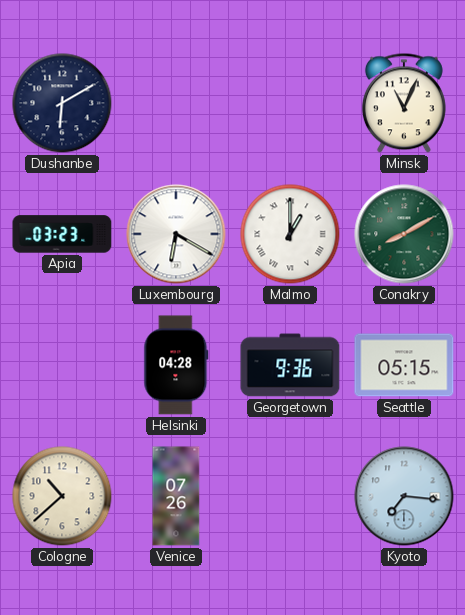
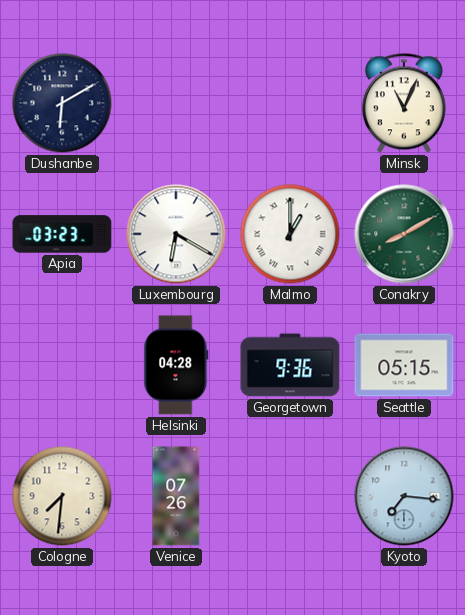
Cologne: 10:38 -> 7:31 (62, 496)
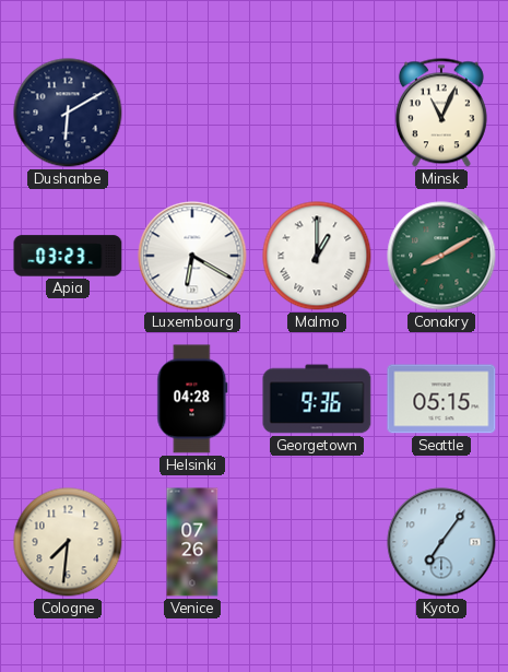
Kyoto: 7:16 -> 7:06 (441, 542)
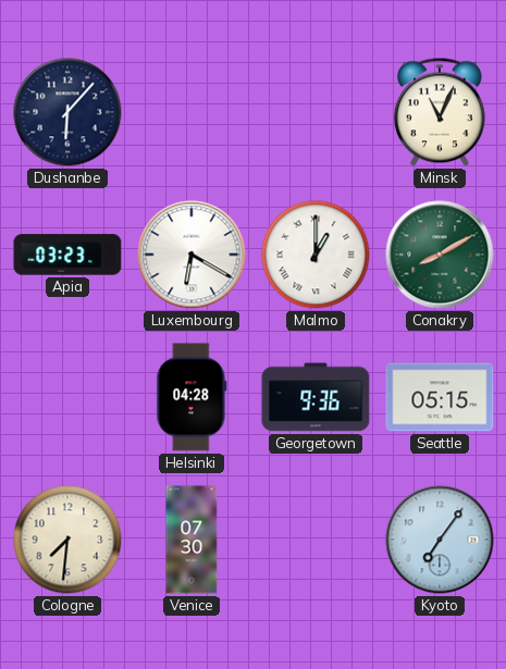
Dushanbe: 6:10 -> 6:07 (67, 112)
Venice: 07:26 -> 07:30 (192, 540)
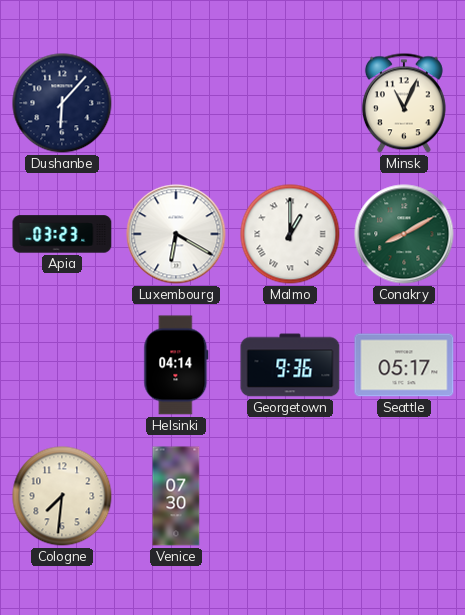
Helsinki: 04:28 -> 04:14 (176, 365)
Seattle: 05:15 -> 05:17 (404, 365)
Kyoto: 7:06 -> none (440, 540)
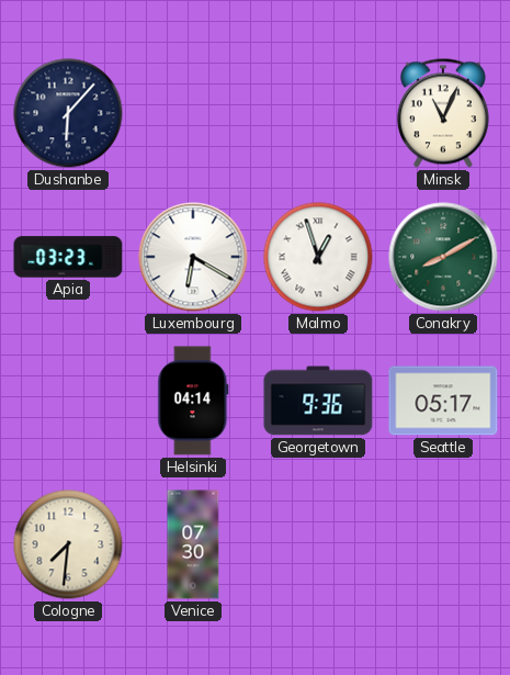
Malmo: 1:00 -> 12:57 (318, 257)
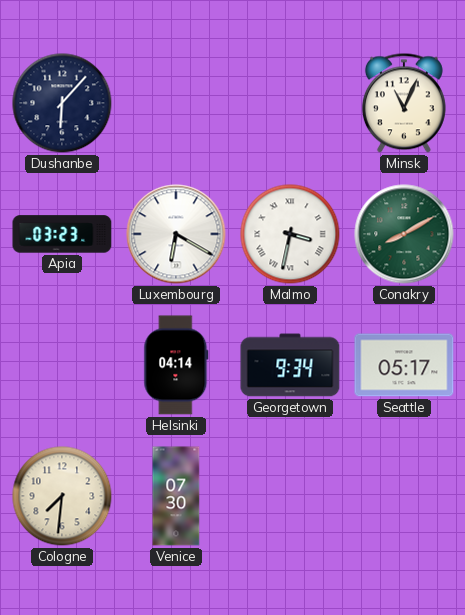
Malmo: 12:57 -> 3:32 (290, 234)
Georgetown: 9:36 -> 9:34 (290, 365)
